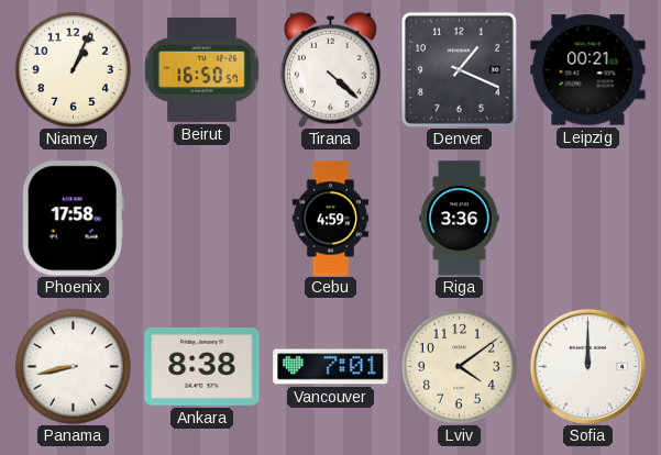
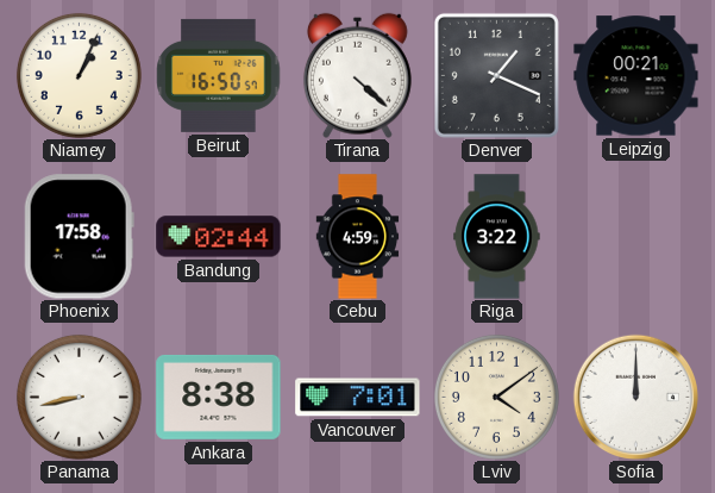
Bandung: none -> 02:44 (219, 237)
Riga: 3:36 -> 3:22 (497, 237)
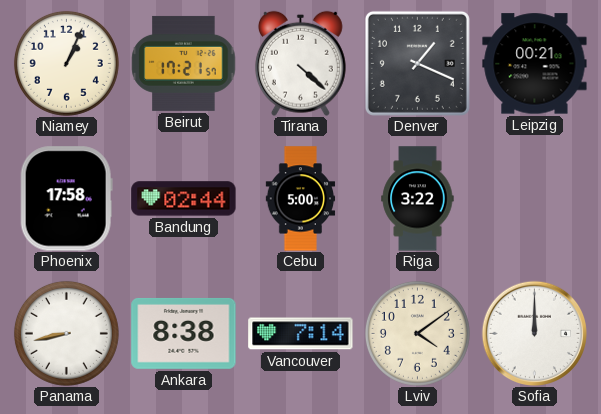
Beirut: 16:50 -> 17:21 (184, 63)
Cebu: 4:59 -> 5:00 (301, 199)
Vancouver: 7:01 -> 7:14 (301, 334)
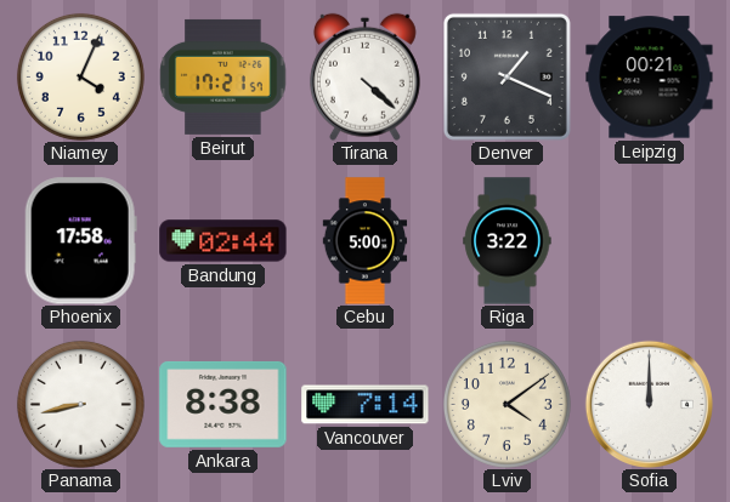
Niamey: 1:04 -> 4:04 (80, 76)
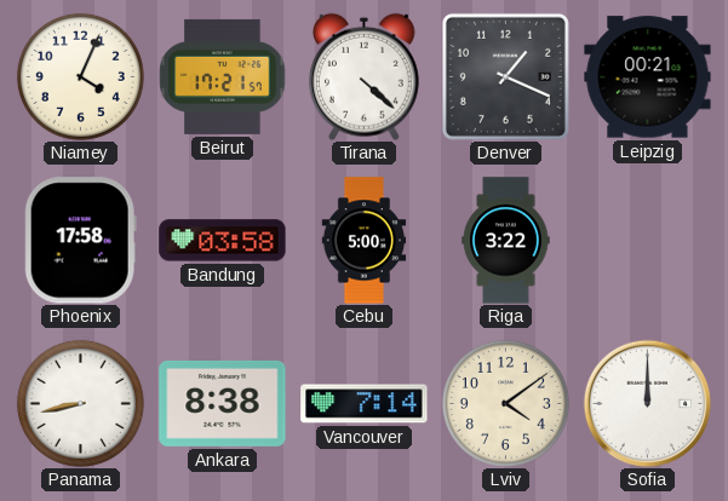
Bandung: 02:44 -> 03:58 (223, 241)
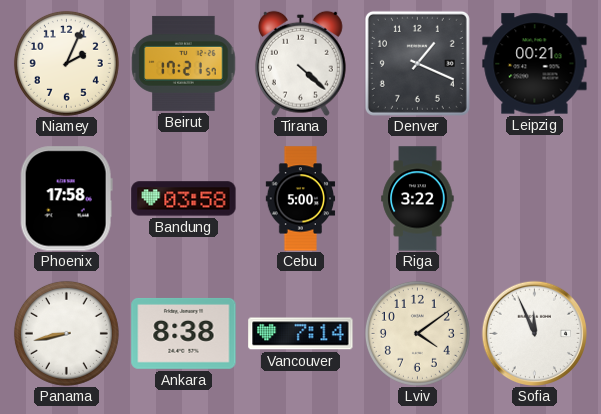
Niamey: 4:04 -> 2:04 (66, 63)
Sofia: 12:00 -> 11:56 (534, 333)
